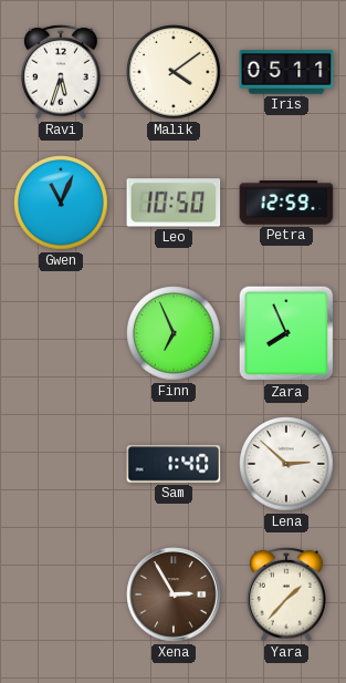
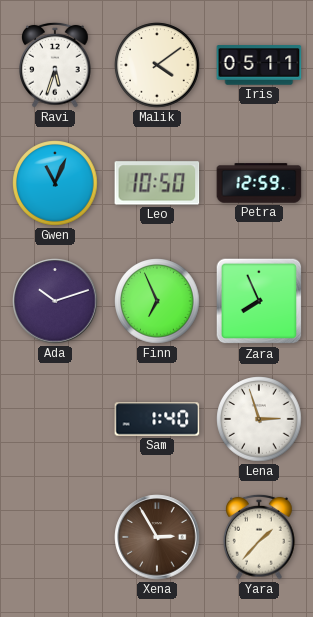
Ada: none -> 10:12 (55, 301)
Lena: 2:52 -> 2:57 (259, 419)
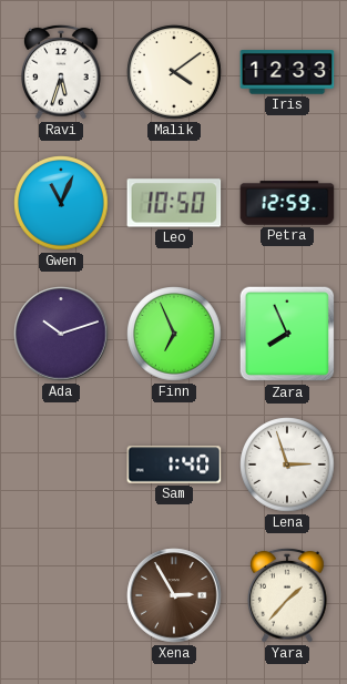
Iris: 05:11 -> 12:33 (287, 72)
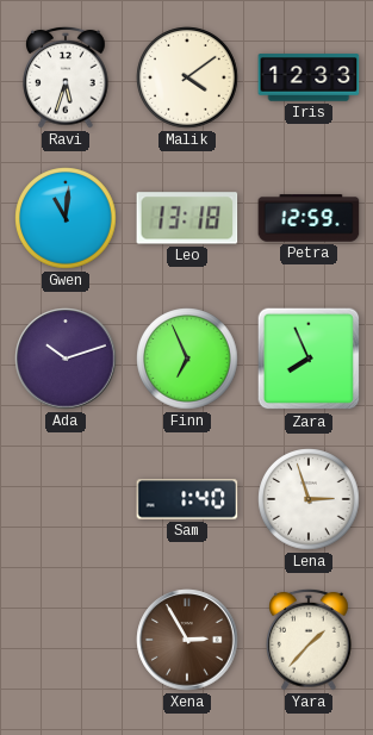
Gwen: 11:04 -> 11:01 (66, 218)
Leo: 10:50 -> 13:18 (187, 218)
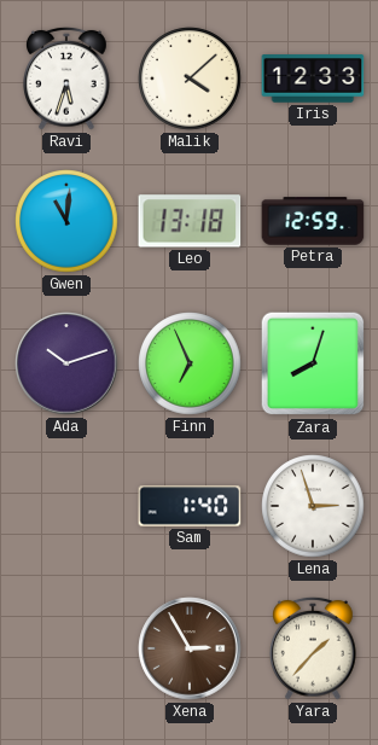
Malik: 4:09 -> 4:08 (190, 78)
Zara: 7:56 -> 8:03 (313, 363)
